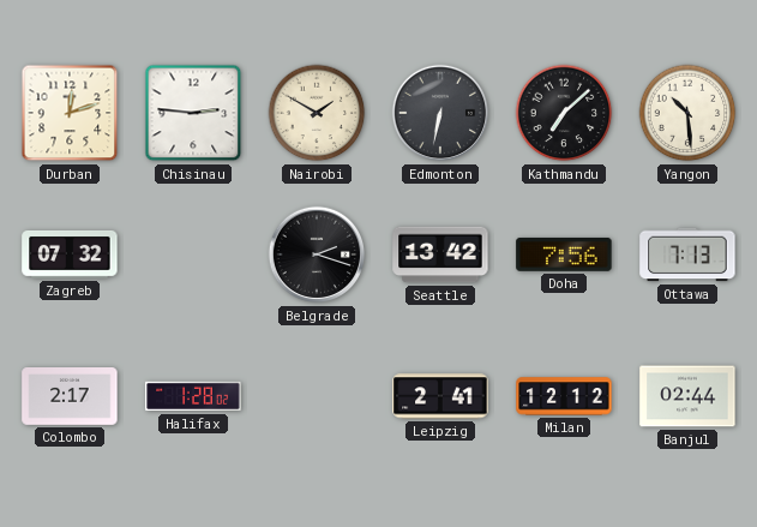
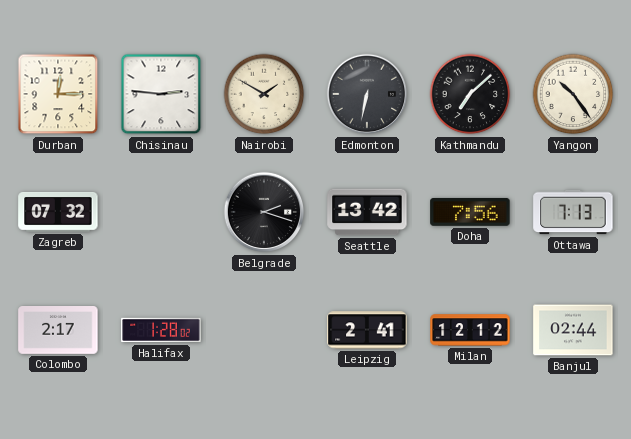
Durban: 12:12 -> 12:15 (58, 94)
Yangon: 10:29 -> 10:24 (573, 94)
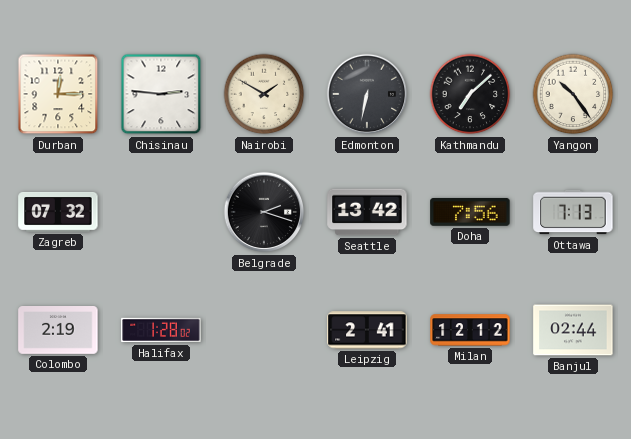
Colombo: 2:17 -> 2:19 (58, 331)
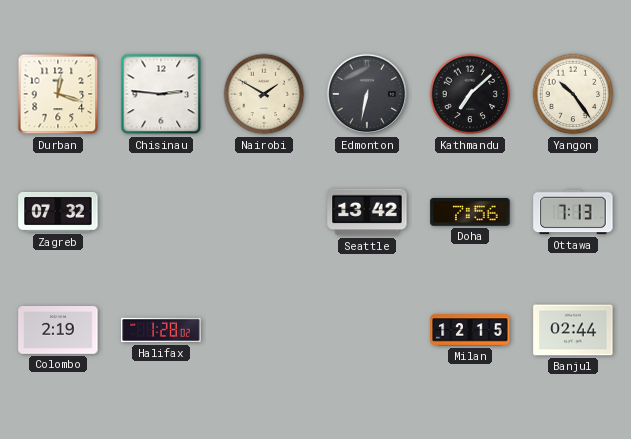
Durban: 12:15 -> 12:18 (58, 94)
Belgrade: 2:18 -> none (264, 212)
Leipzig: 2:41 -> none (367, 330)
Milan: 12:12 -> 12:15 (470, 330)
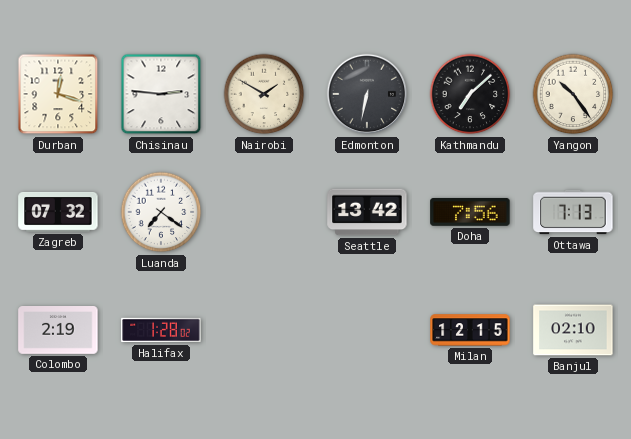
Luanda: none -> 7:21 (161, 212)
Banjul: 02:44 -> 02:10 (573, 330)
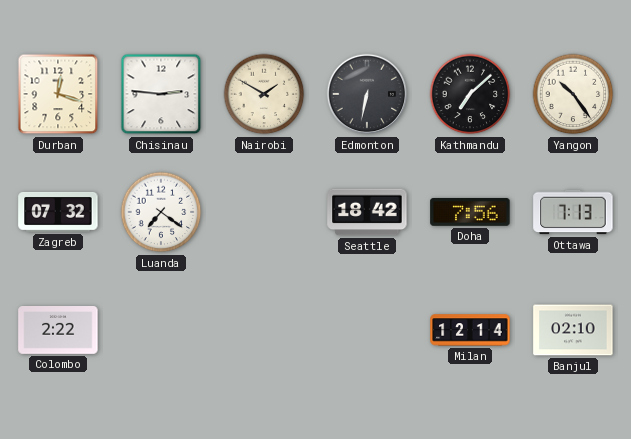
Seattle: 13:42 -> 18:42 (367, 212)
Colombo: 2:19 -> 2:22 (58, 331)
Halifax: 1:28 -> none (161, 330)
Milan: 12:15 -> 12:14 (470, 330)
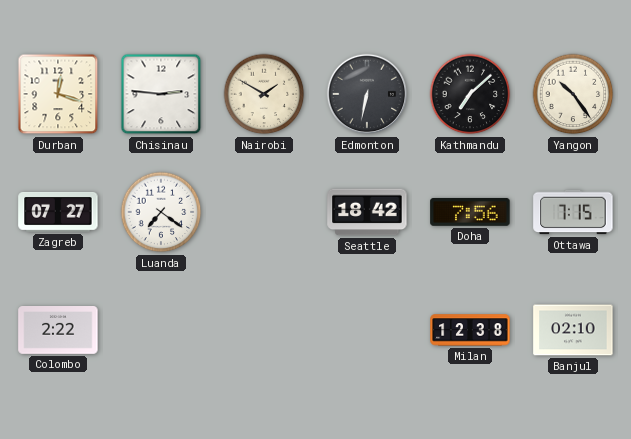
Zagreb: 07:32 -> 07:27 (58, 212)
Ottawa: 7:13 -> 7:15 (573, 212)
Milan: 12:14 -> 12:38 (470, 330)
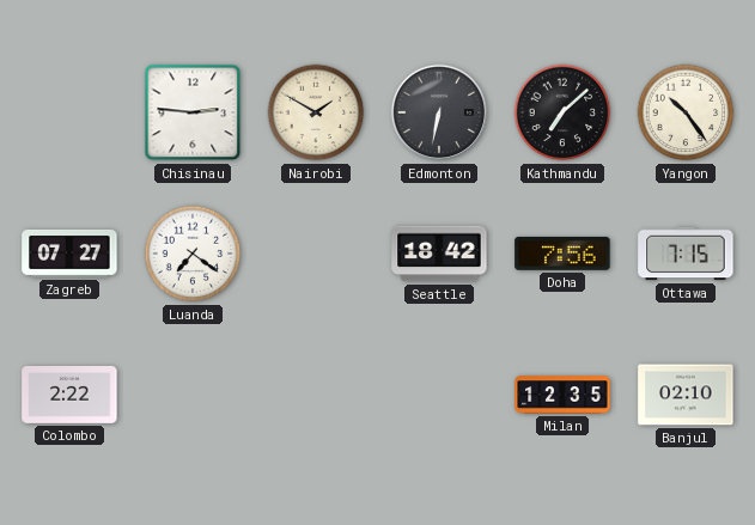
Durban: 12:18 -> none (58, 94)
Milan: 12:38 -> 12:35 (562, 395)
